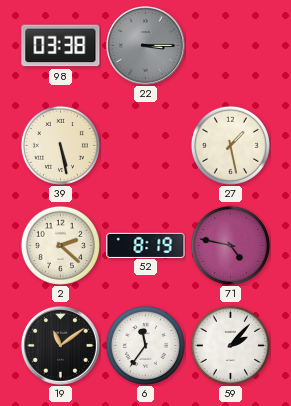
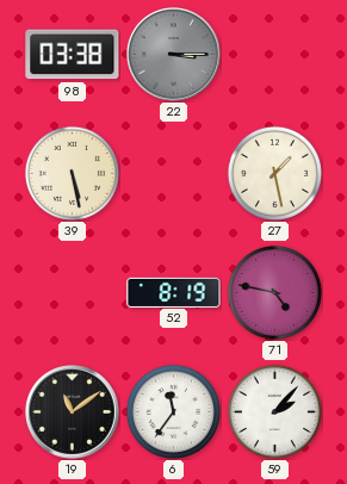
2: 2:22 -> none (60, 245)
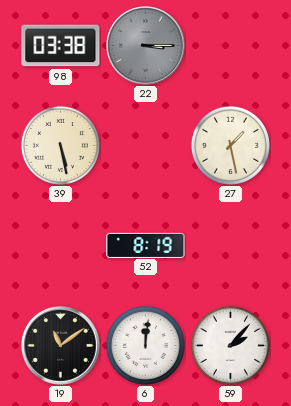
71: 4:47 -> none (274, 292)
6: 11:36 -> 12:01 (145, 345)
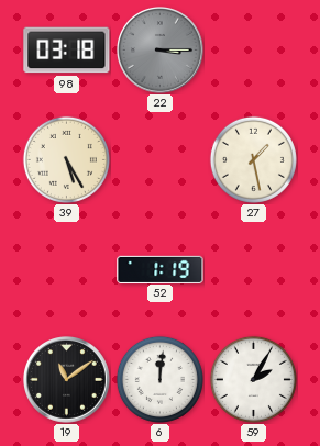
98: 03:38 -> 03:18 (67, 51)
39: 5:28 -> 5:25 (66, 159)
52: 8:19 -> 1:19 (161, 269)
59: 2:07 -> 2:05 (253, 379)
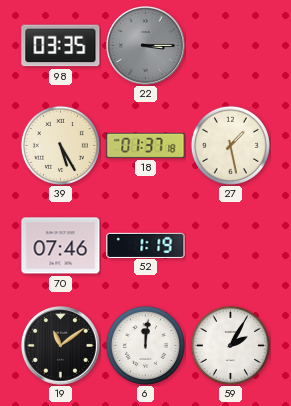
98: 03:18 -> 03:35 (61, 46)
18: none -> 01:37 (146, 145)
70: none -> 07:46 (61, 246)
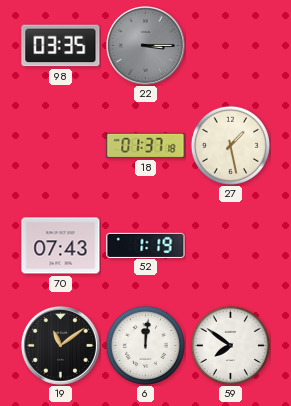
39: 5:25 -> none (60, 145)
70: 07:46 -> 07:43 (61, 246)
59: 2:05 -> 7:51 (230, 345)
